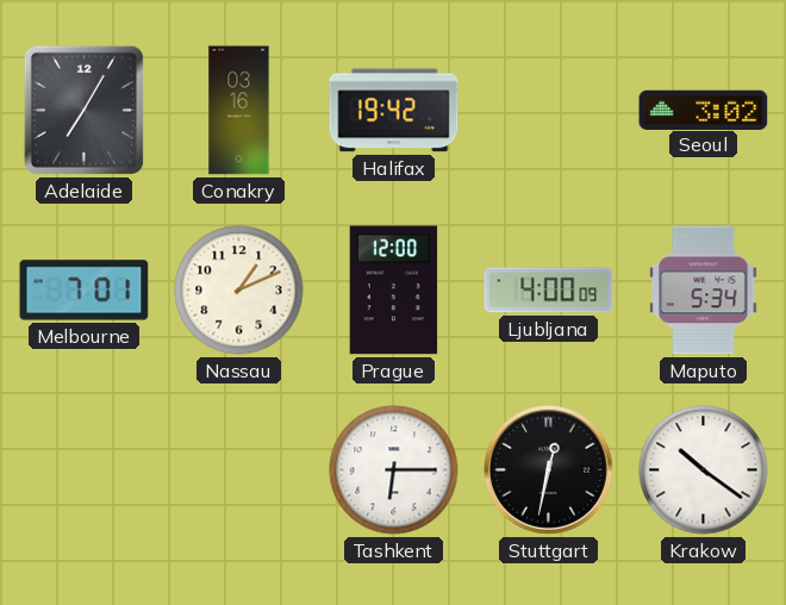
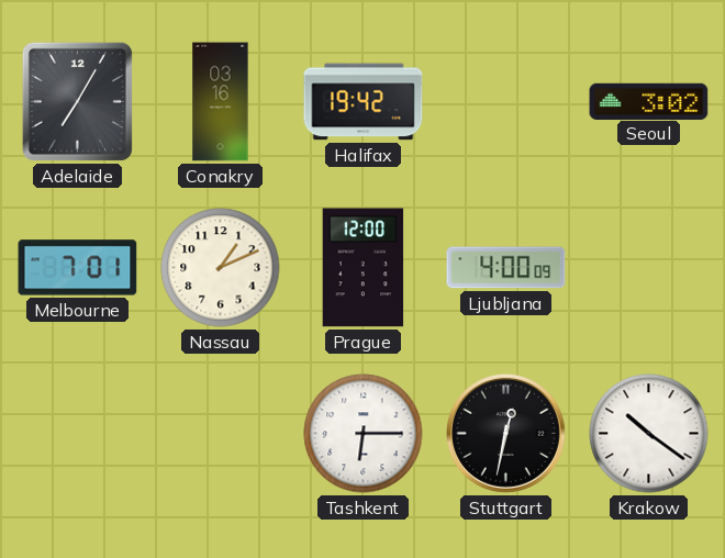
Maputo: 5:34 -> none (704, 291)
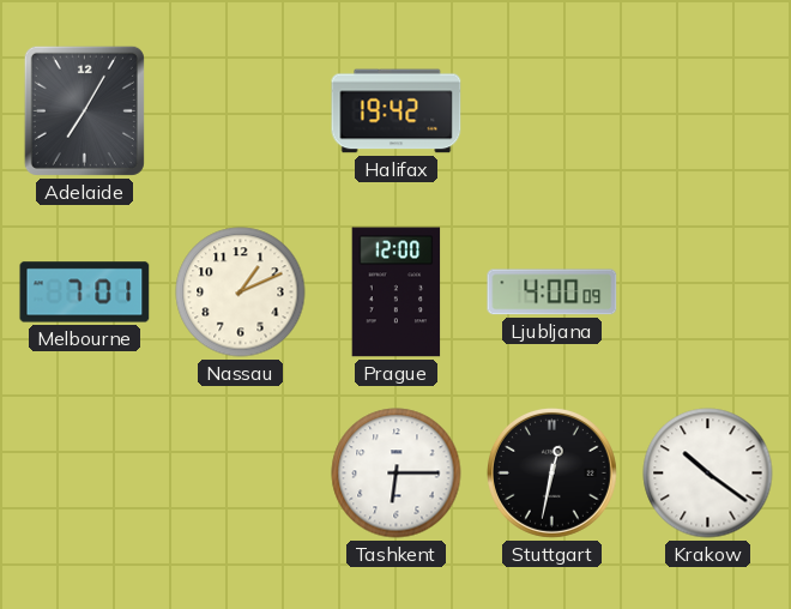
Conakry: 03:16 -> none (221, 102)
Seoul: 3:02 -> none (649, 101)
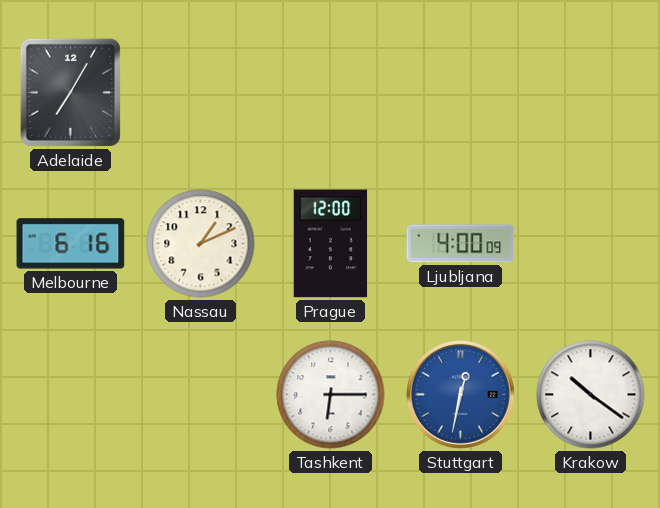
Halifax: 19:42 -> none (397, 111)
Melbourne: 7:01 -> 6:16 (71, 244)
Stuttgart dial: black -> blue (460, 394)
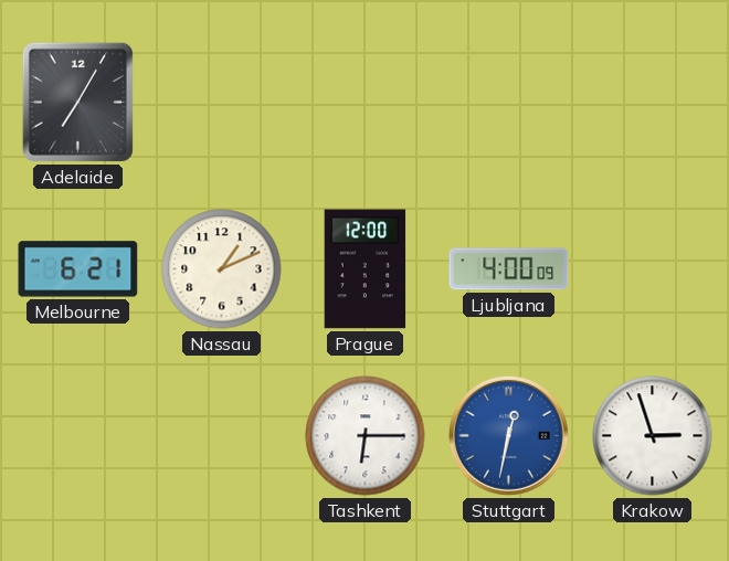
Melbourne: 6:16 -> 6:21 (78, 269)
Krakow: 10:21 -> 2:57 (653, 436)
